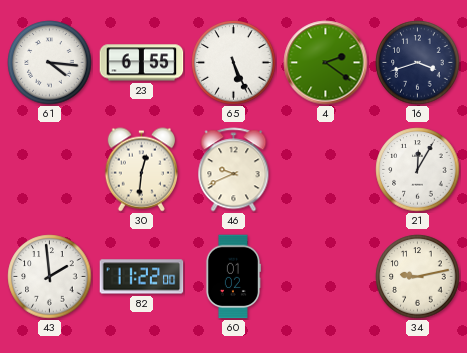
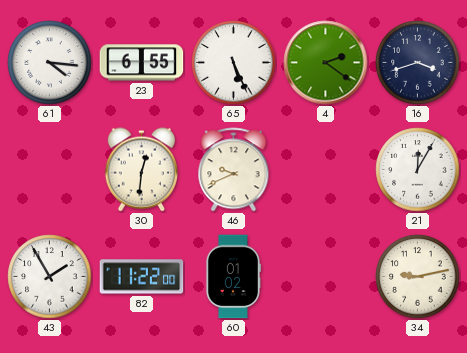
43: 1:59 -> 1:55 (50, 277)
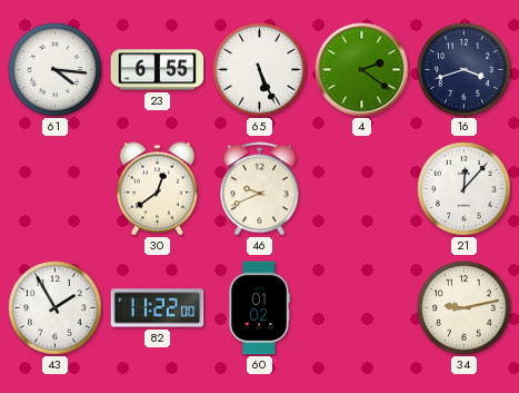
30: 12:31 -> 12:39 (157, 189)
21: 12:05 -> 12:07 (465, 189)
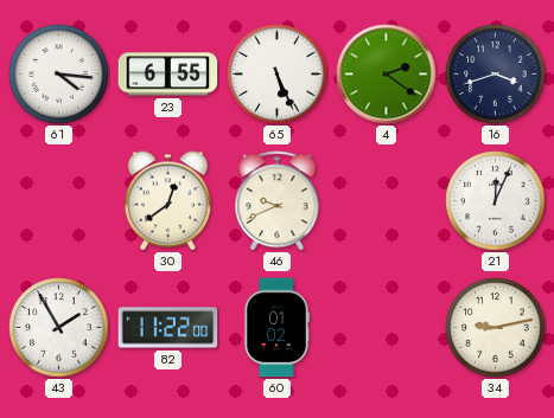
21: 12:07 -> 12:04 (496, 201)
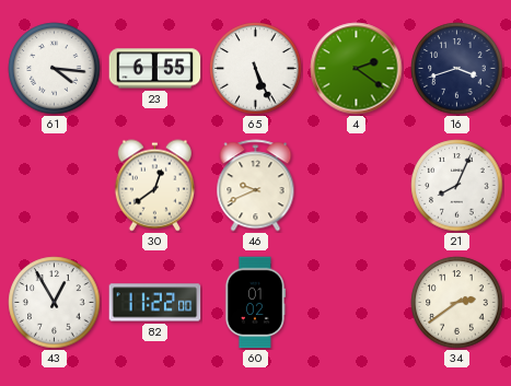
21: 12:04 -> 8:04 (457, 186)
43: 1:55 -> 12:55 (55, 303)
34: 9:13 -> 2:39 (457, 303)
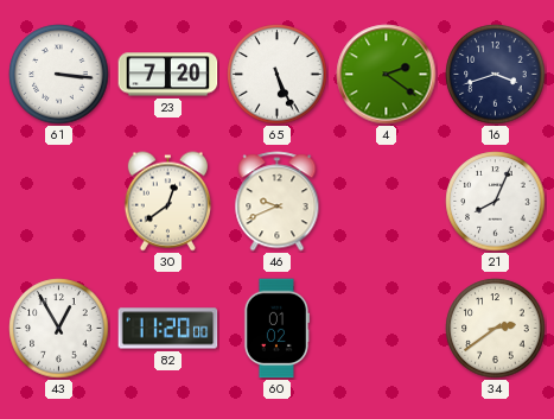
61: 4:16 -> 3:16 (59, 75)
23: 6:55 -> 7:20 (168, 75)
82: 11:22 -> 11:20 (168, 329)
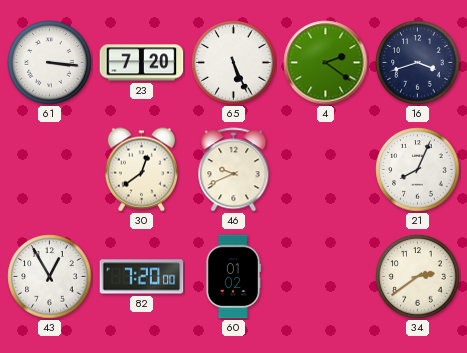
82: 11:20 -> 7:20 (142, 277)
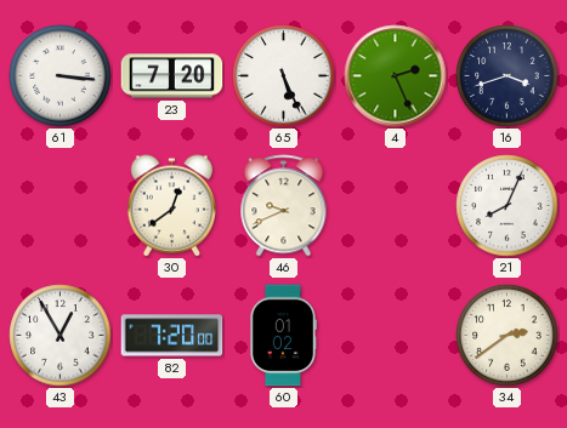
4: 2:21 -> 2:26 (396, 76)
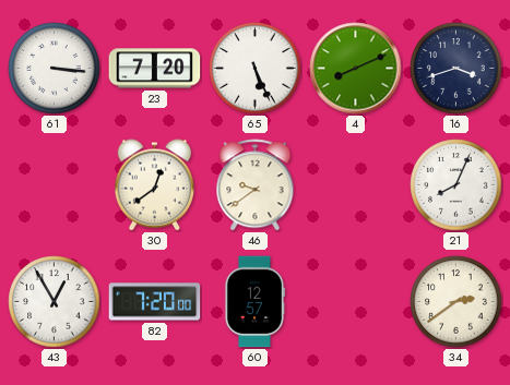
4: 2:26 -> 8:11 (356, 69)
46: 9:41 -> 9:39 (256, 185)
60: 01:02 -> 12:57 (253, 302)
